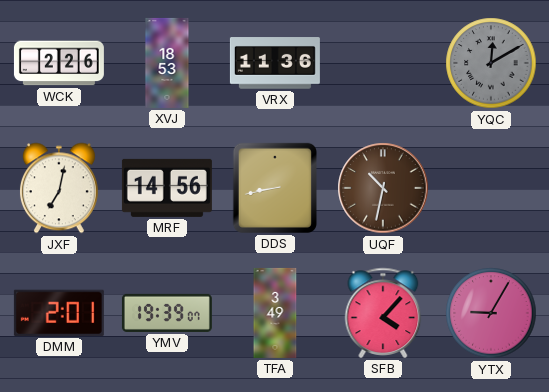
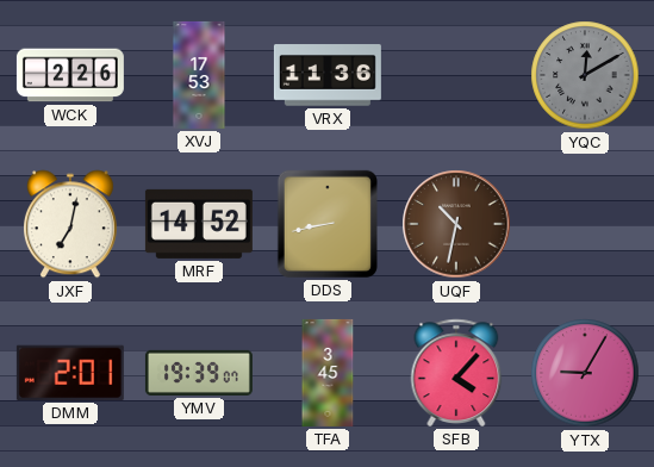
XVJ: 18:53 -> 17:53 (199, 75)
MRF: 14:56 -> 14:52 (199, 224)
TFA: 3:49 -> 3:45 (328, 373)
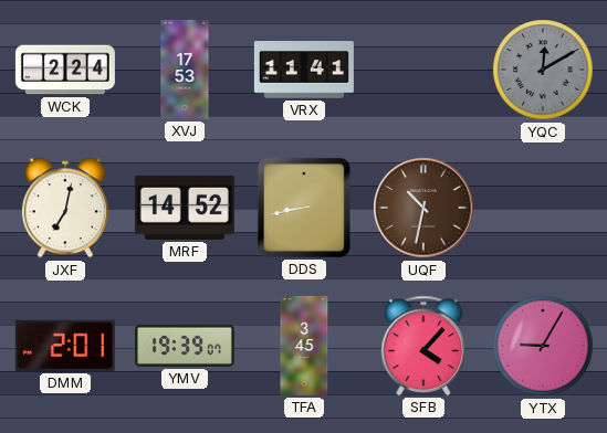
WCK: 2:26 -> 2:24 (65, 70)
VRX: 11:36 -> 11:41 (304, 70)
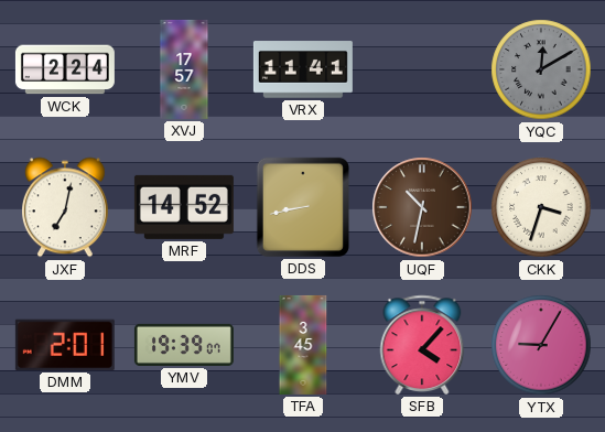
XVJ: 17:53 -> 17:57 (184, 69)
CKK: none -> 3:33 (541, 207)
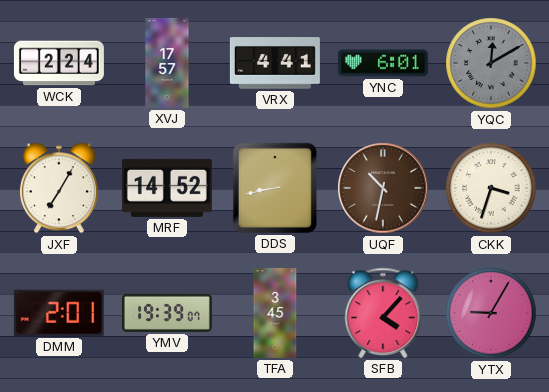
VRX: 11:41 -> 4:41 (275, 63)
YNC: none -> 6:01 (383, 63)
JXF: 7:02 -> 7:05 (59, 188)
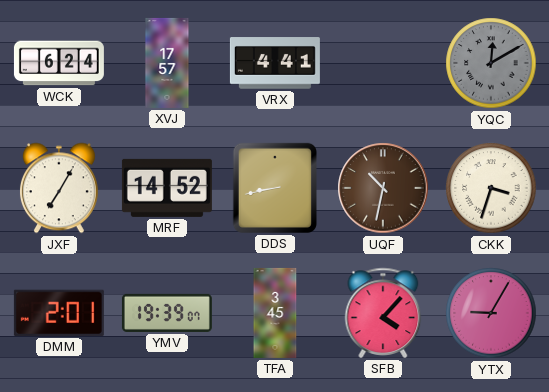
WCK: 2:24 -> 6:24 (59, 63)
YNC: 6:01 -> none (383, 63)
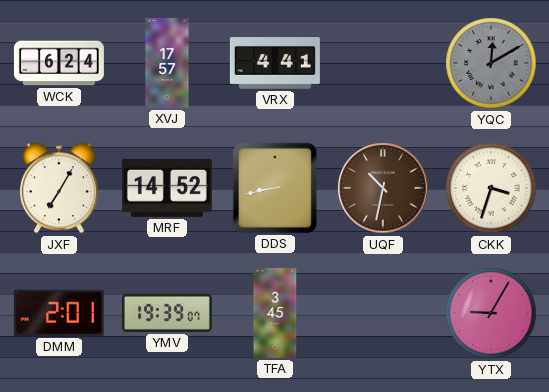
SFB: 4:07 -> none (383, 313)
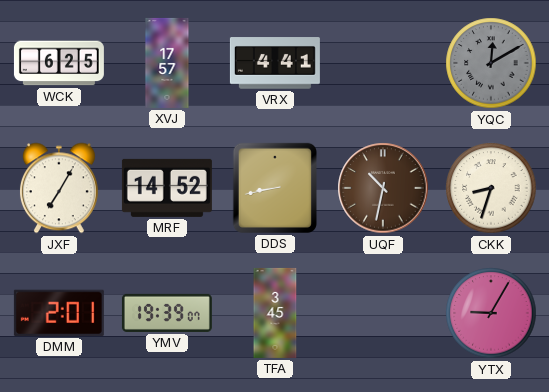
WCK: 6:24 -> 6:25 (59, 63)
CKK: 3:33 -> 8:33 (491, 188)
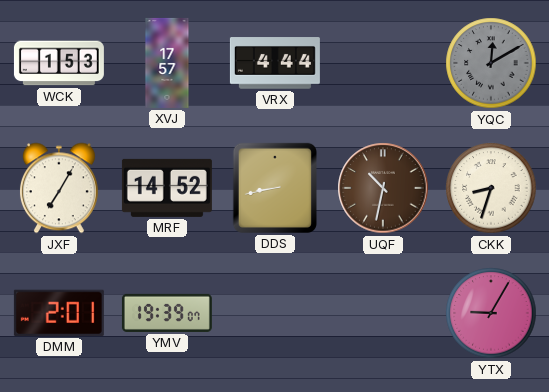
WCK: 6:25 -> 1:53 (59, 63)
VRX: 4:41 -> 4:44 (275, 63)
TFA: 3:45 -> none (275, 313)
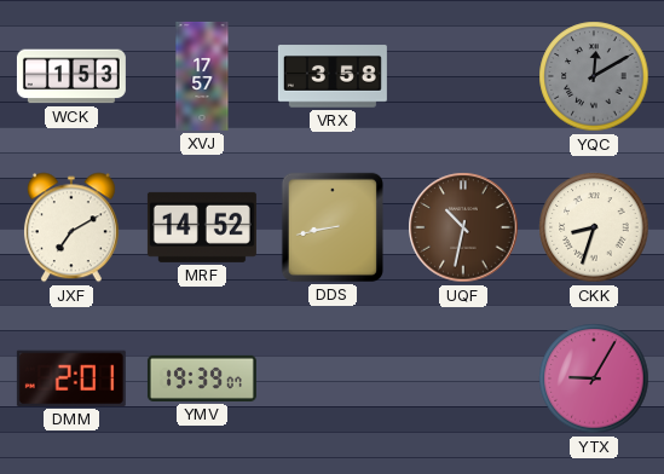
VRX: 4:44 -> 3:58 (333, 76)
JXF: 7:05 -> 7:10 (71, 227)
